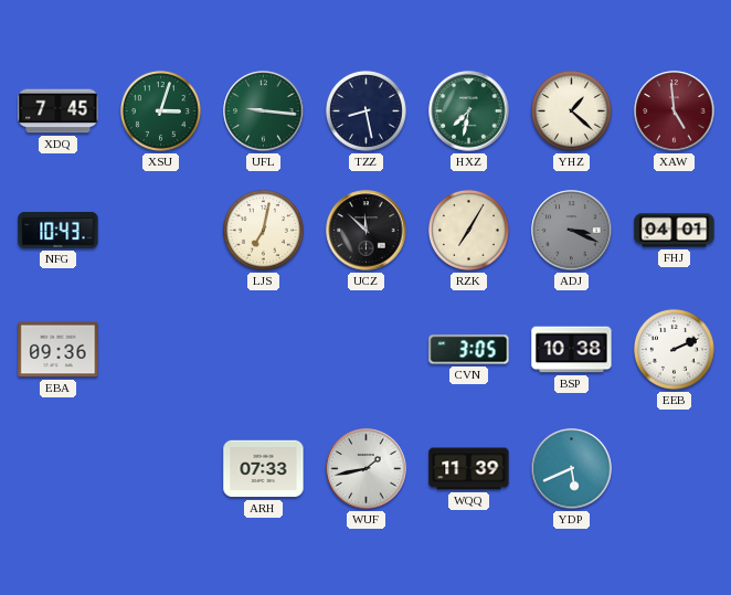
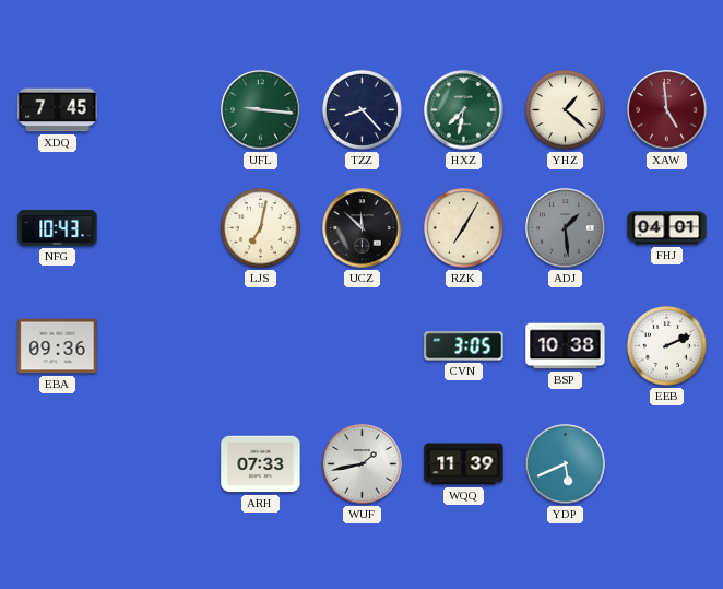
XSU: 3:03 -> none (160, 110)
TZZ: 8:28 -> 8:23 (361, 109)
ADJ: 3:19 -> 1:29 (566, 228)
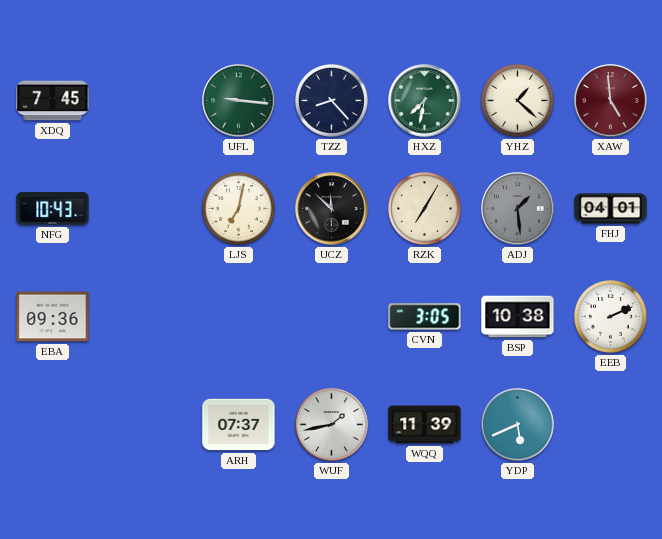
ARH: 07:33 -> 07:37 (239, 425)
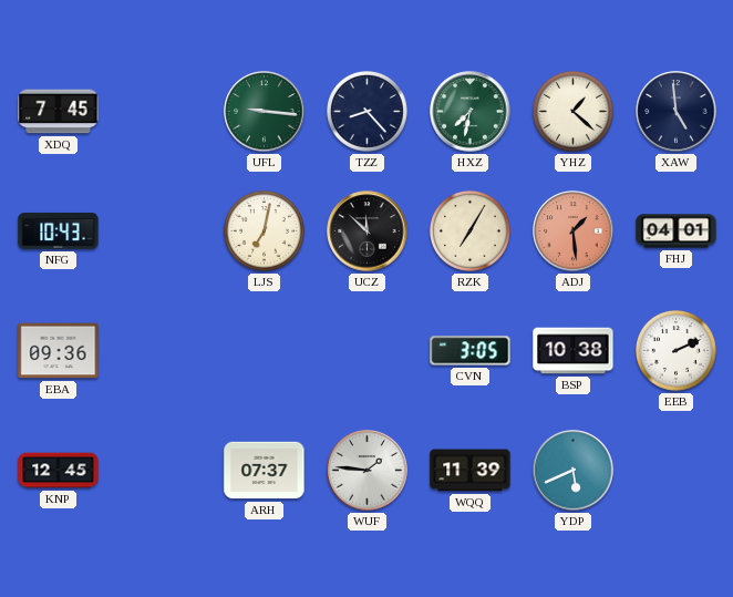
XAW dial: burgundy -> navy (677, 112)
ADJ dial: grey -> salmon (574, 231)
KNP: none -> 12:45 (59, 471)
WUF: 1:43 -> 1:46 (368, 471)
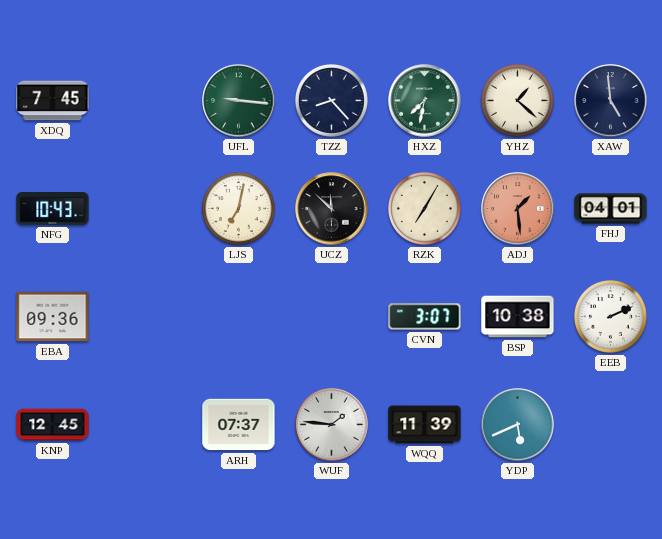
CVN: 3:05 -> 3:07 (425, 317)
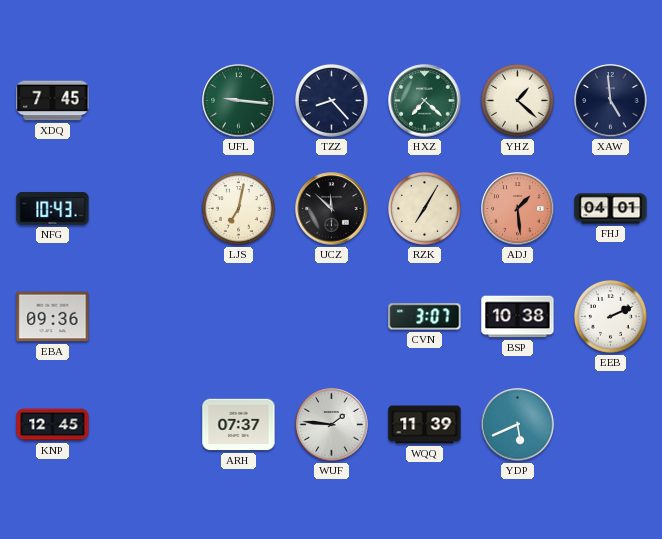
HXZ: 7:32 -> 7:22 (425, 101)
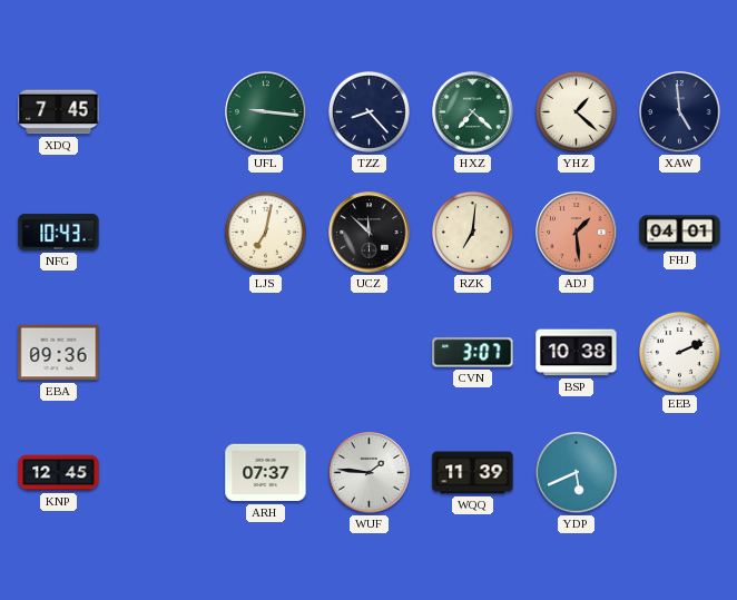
RZK: 7:05 -> 7:01 (472, 232)
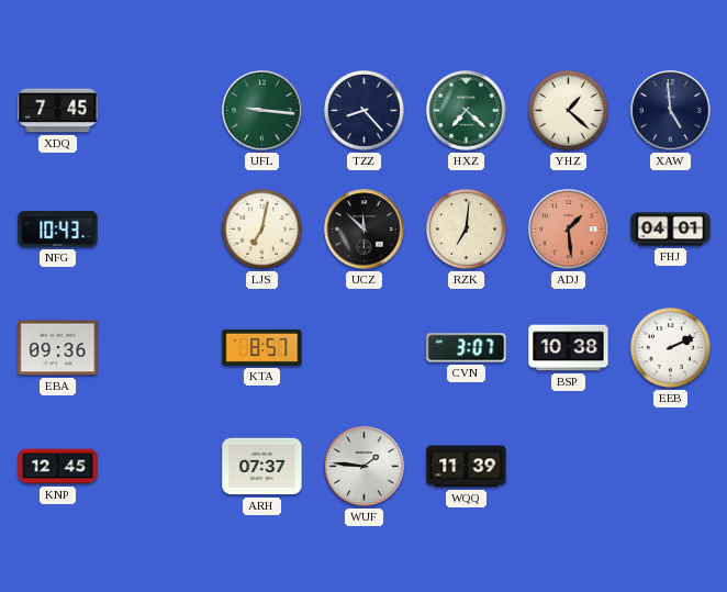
KTA: none -> 8:57 (262, 347)
YDP: 5:41 -> none (577, 473)
